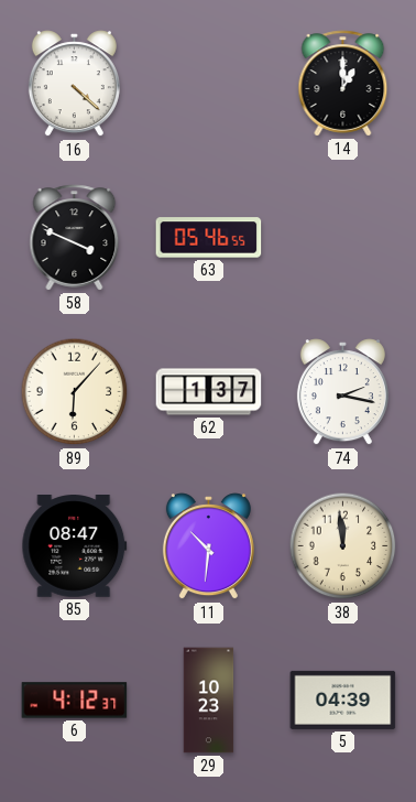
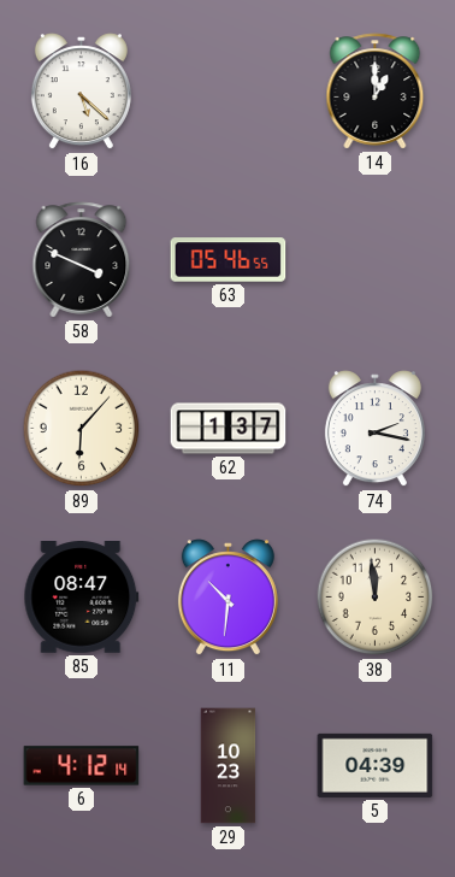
16: 4:22 -> 5:22 (81, 92)
6: 4:12:37 -> 4:12:14 (82, 766)
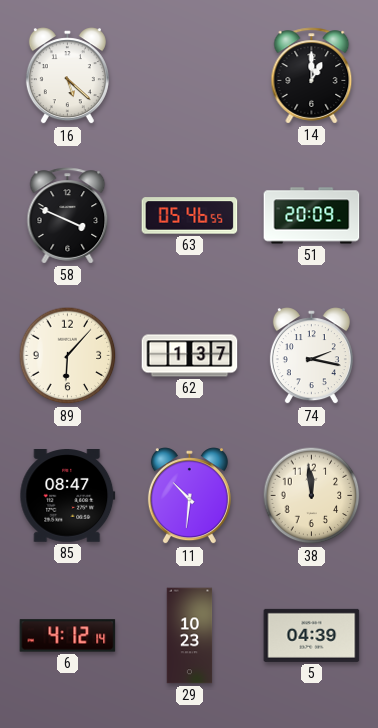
51: none -> 20:09 (312, 216)
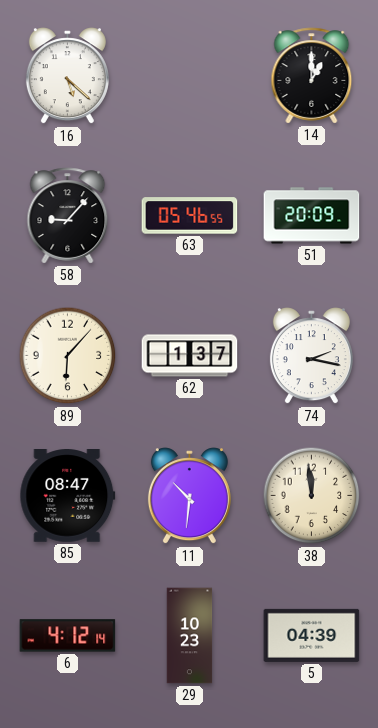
58: 3:49 -> 9:07 (68, 216)
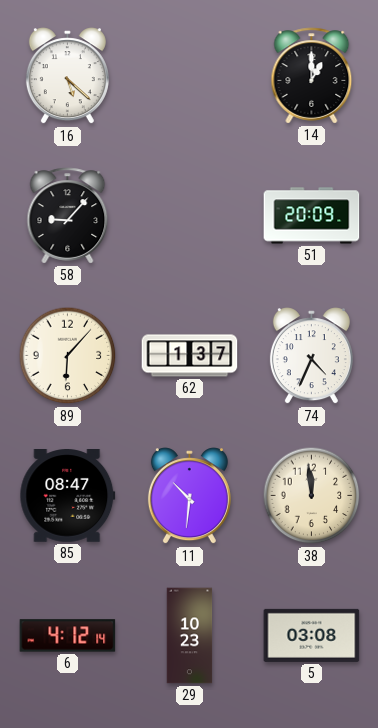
63: 05:46 -> none (190, 216)
74: 2:17 -> 4:34 (311, 356)
5: 04:39 -> 03:08 (312, 635)
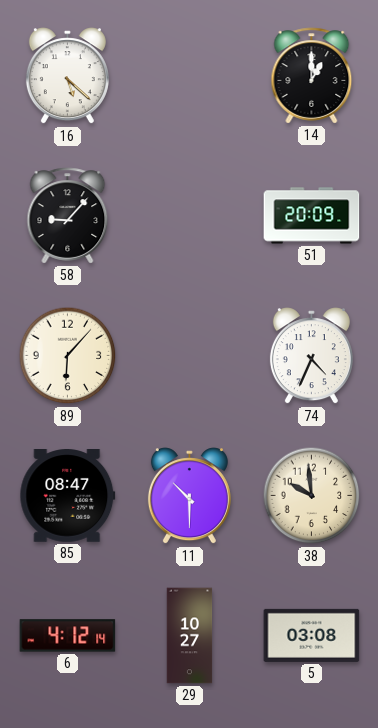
62: 1:37 -> none (190, 356)
11: 10:31 -> 10:30 (189, 496)
38: 11:59 -> 9:59 (312, 496)
29: 10:23 -> 10:27 (190, 636)
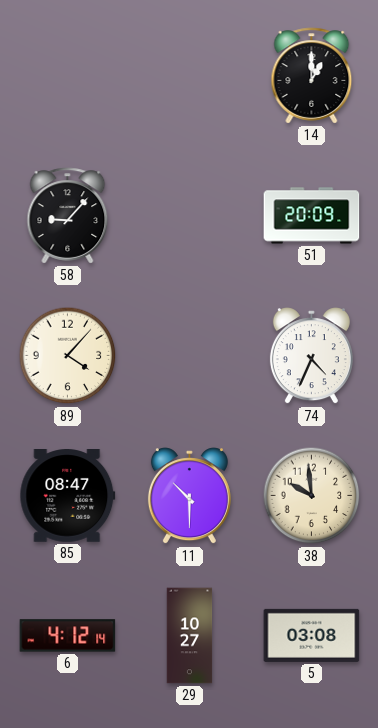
16: 5:22 -> none (67, 76)
89: 6:07 -> 4:07 (68, 356)
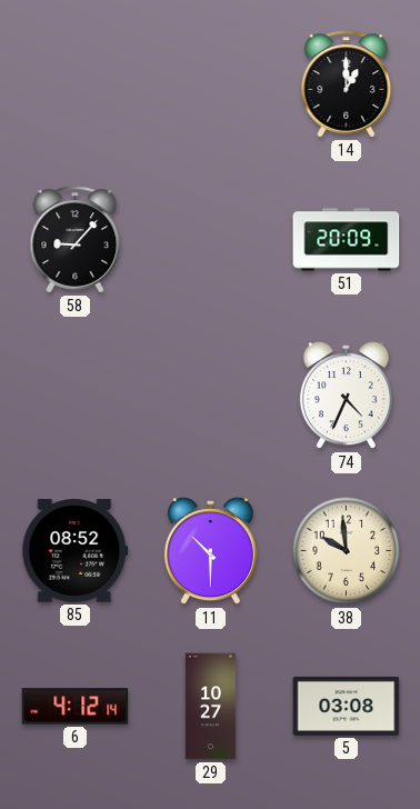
89: 4:07 -> none (68, 356)
85: 08:47 -> 08:52 (76, 551)
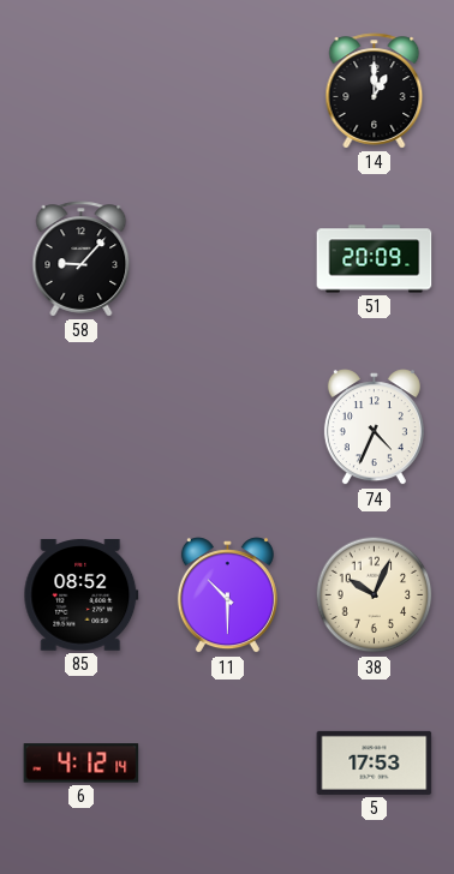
38: 9:59 -> 10:04 (375, 595)
29: 10:27 -> none (211, 707)
5: 03:08 -> 17:53 (375, 762)
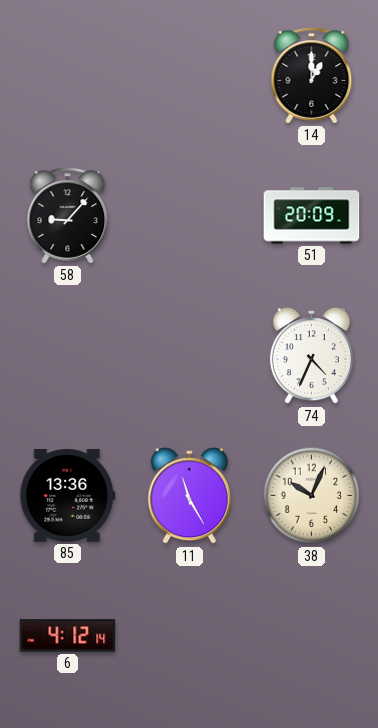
85: 08:52 -> 13:36 (68, 496)
11: 10:30 -> 11:25 (189, 496)
5: 17:53 -> none (375, 762)
